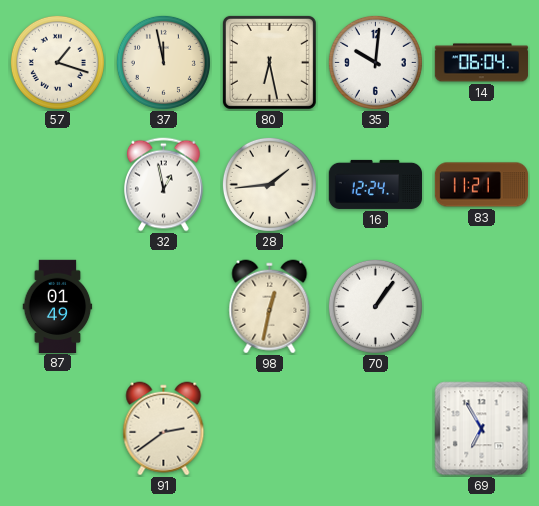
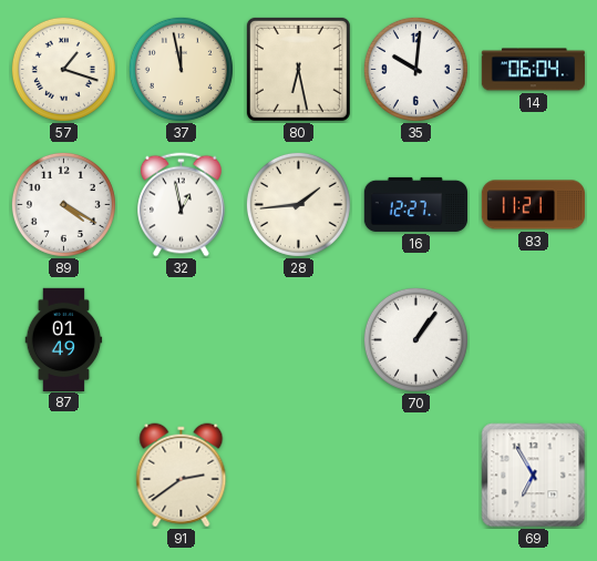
89: none -> 4:20 (63, 204)
16: 12:24 -> 12:27 (416, 204)
98: 12:32 -> none (270, 307)
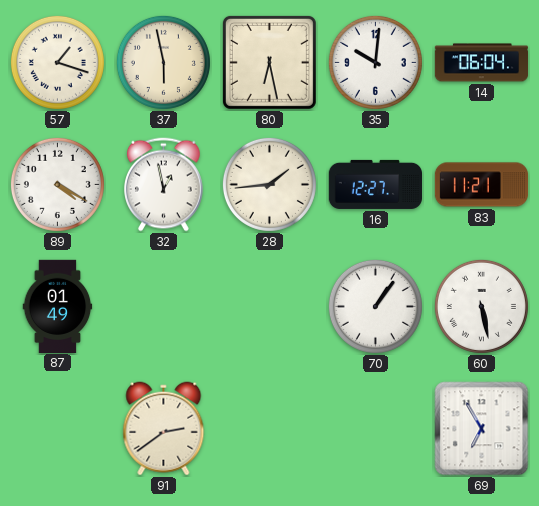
37: 11:58 -> 5:58 (163, 62)
60: none -> 5:28 (481, 306)
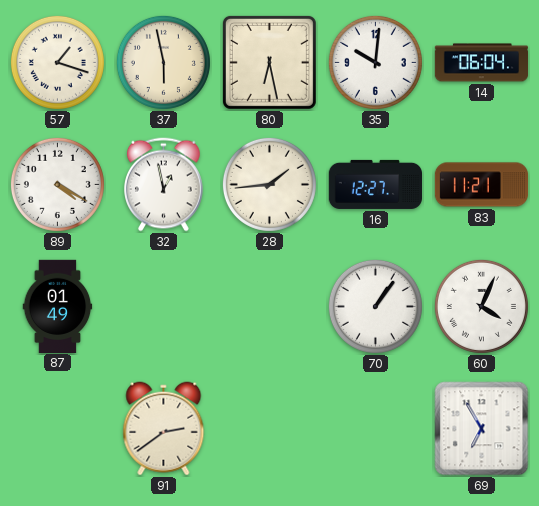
60: 5:28 -> 4:04 (481, 306)
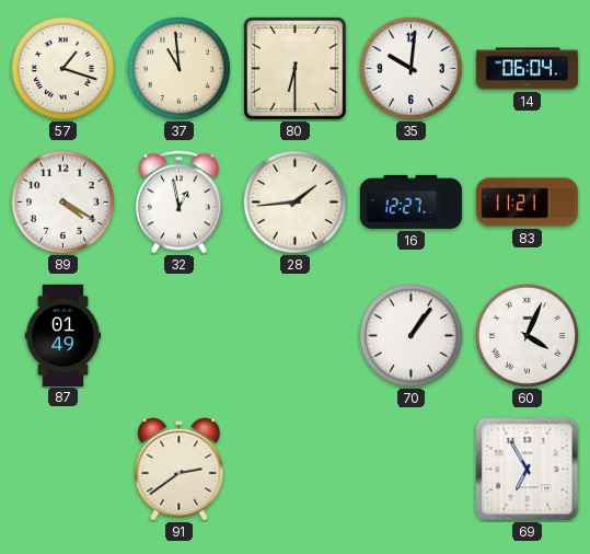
37: 5:58 -> 10:59 (178, 68)
80: 6:28 -> 6:30 (294, 68)
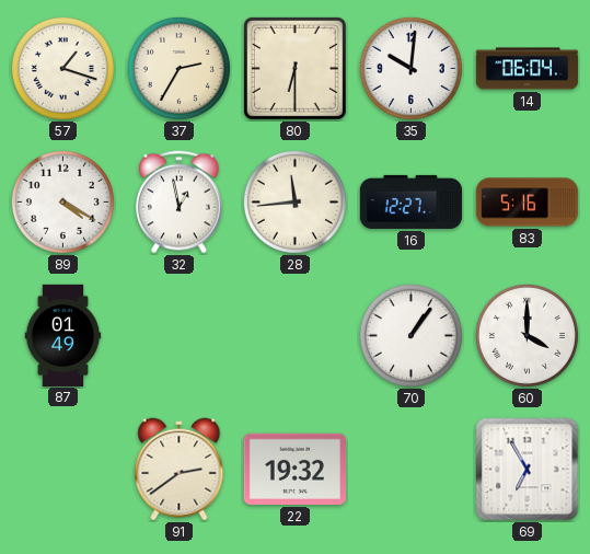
37: 10:59 -> 2:35 (178, 68)
28: 1:44 -> 11:44 (294, 201)
83: 11:21 -> 5:16 (528, 203)
60: 4:04 -> 4:00 (527, 335)
22: none -> 19:32 (294, 469)
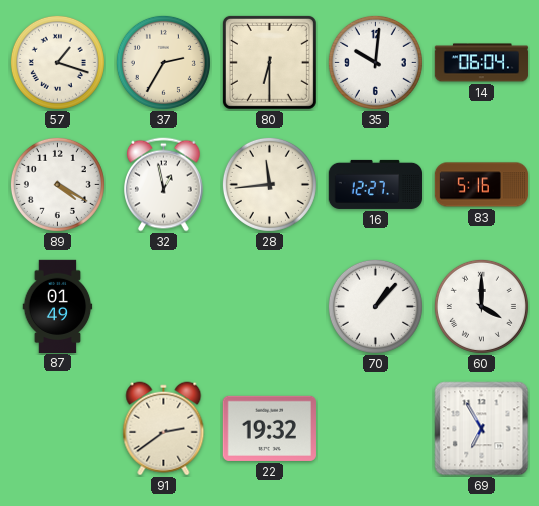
70: 1:06 -> 1:07 (375, 306)
